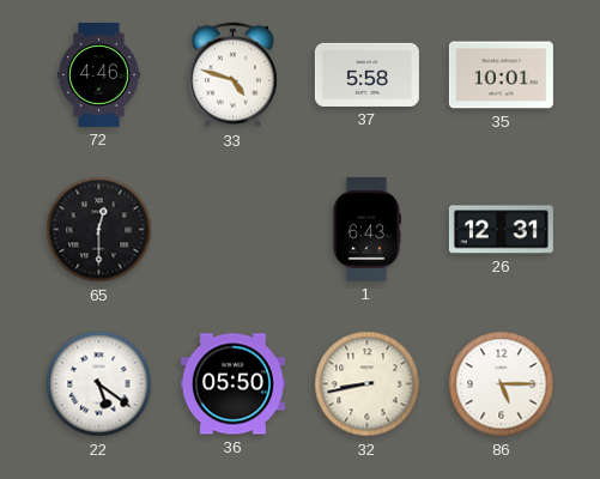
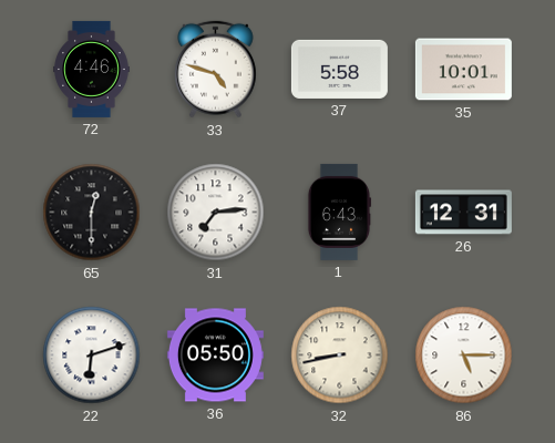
31: none -> 7:14 (216, 213)
22: 5:21 -> 6:12 (92, 356)
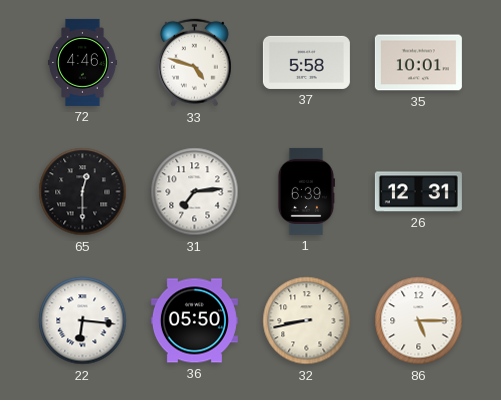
1: 6:43 -> 6:39 (305, 191)
22: 6:12 -> 6:16 (83, 321)
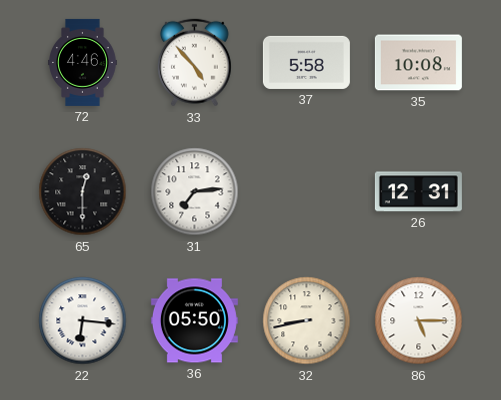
33: 4:48 -> 4:53 (194, 63)
35: 10:01 -> 10:08 (418, 63)
1: 6:39 -> none (305, 191)
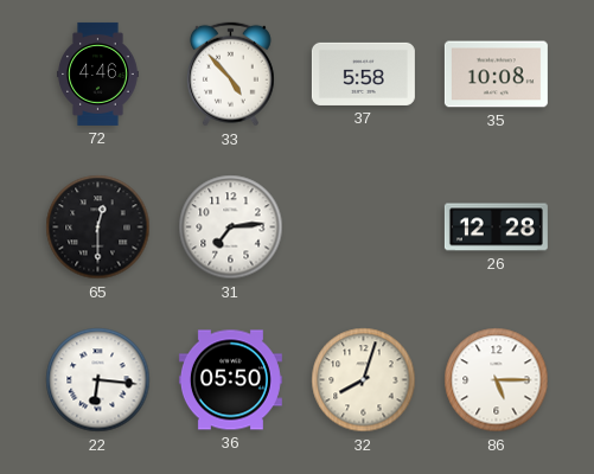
26: 12:31 -> 12:28 (496, 228)
32: 8:43 -> 8:03 (364, 380)
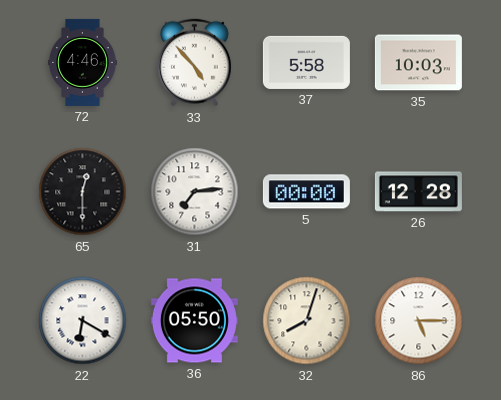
35: 10:08 -> 10:03 (418, 63)
5: none -> 00:00 (306, 192)
22: 6:16 -> 6:20 (83, 321)
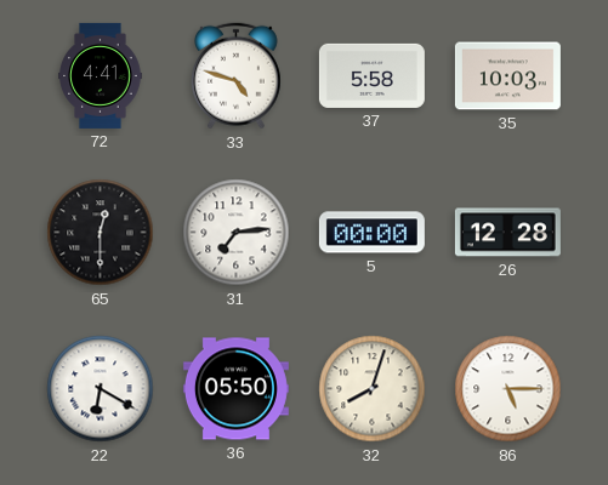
72: 4:46 -> 4:41 (101, 75)
33: 4:53 -> 4:48 (235, 76)
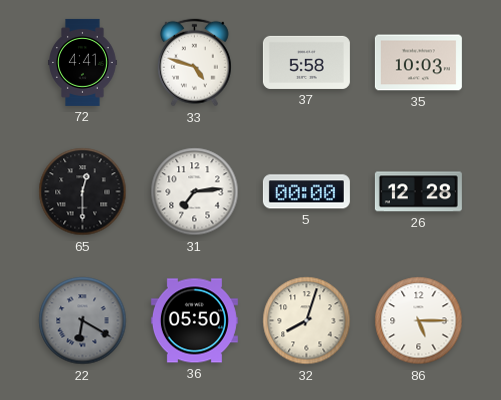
22 dial: white -> grey (83, 321)
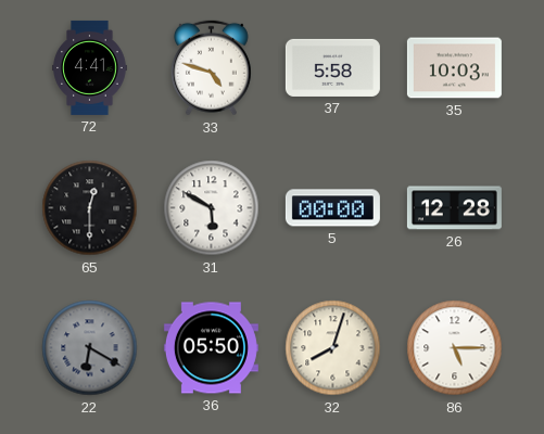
31: 7:14 -> 5:50 (212, 208)
